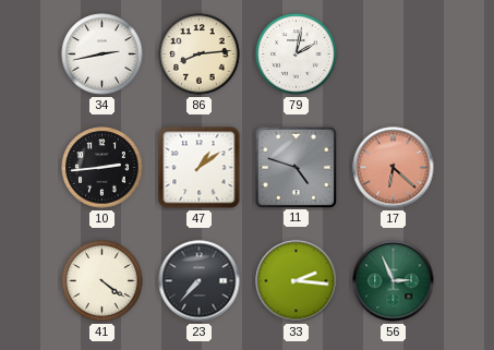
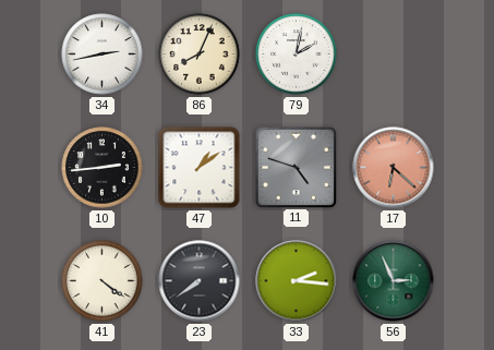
86: 8:14 -> 8:04 (200, 55)
23: 7:37 -> 7:39 (200, 281)
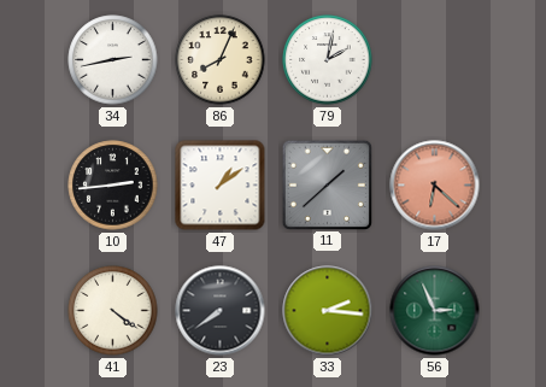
11: 4:48 -> 1:38 (327, 184)
